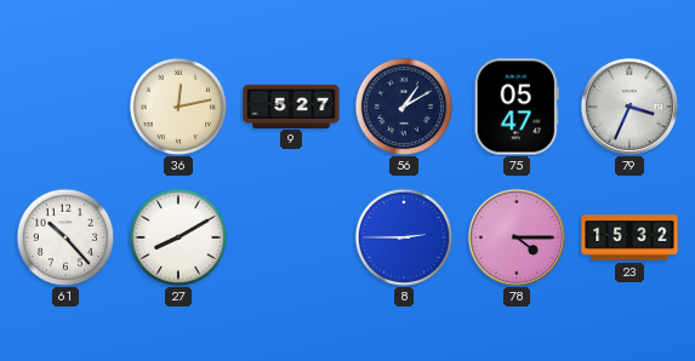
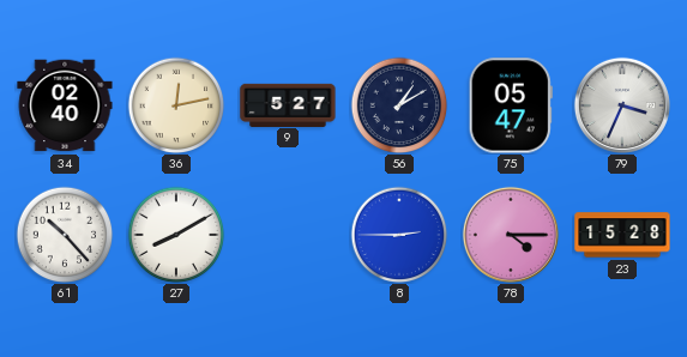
34: none -> 02:40 (65, 105)
23: 15:32 -> 15:28 (622, 235)
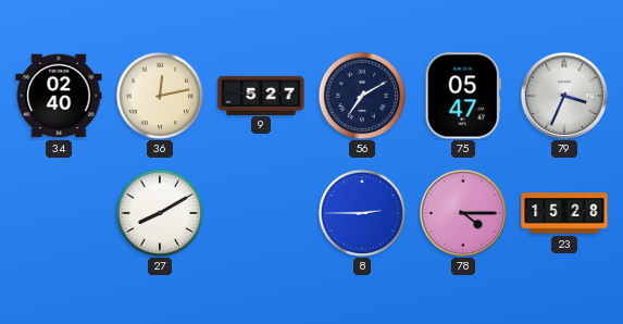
56: 1:10 -> 7:10 (362, 96)
61: 10:23 -> none (65, 235)
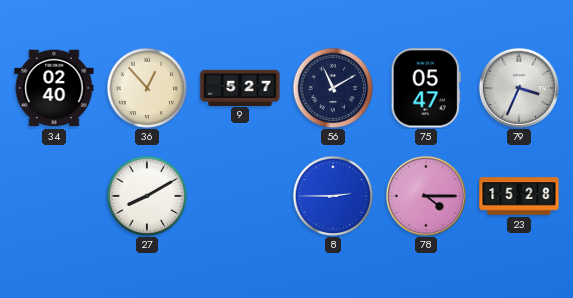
36: 12:13 -> 12:53 (147, 88)
56: 7:10 -> 11:10 (333, 88)
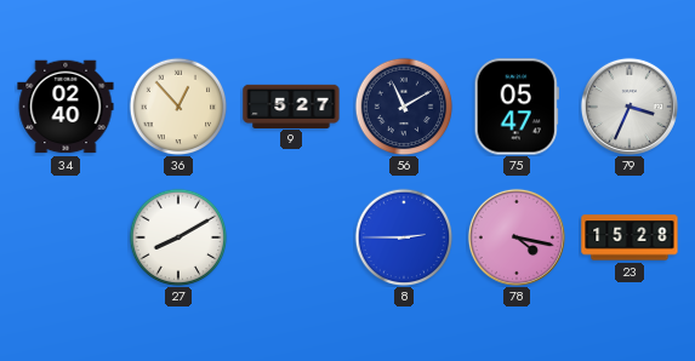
78: 4:15 -> 4:17 (517, 237)
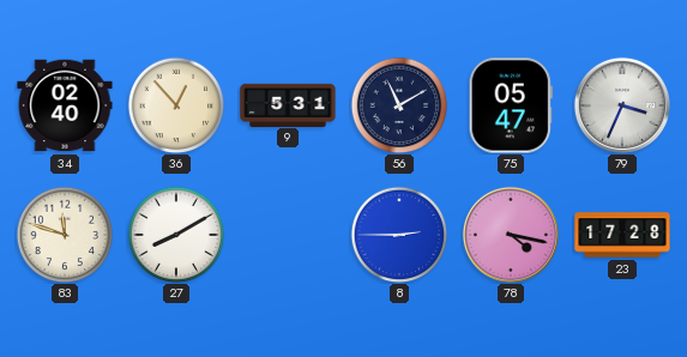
9: 5:27 -> 5:31 (288, 104)
83: none -> 11:48 (65, 235)
23: 15:28 -> 17:28 (622, 235)
